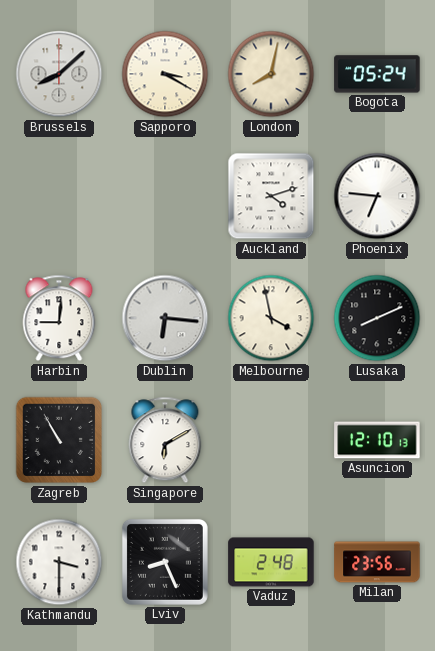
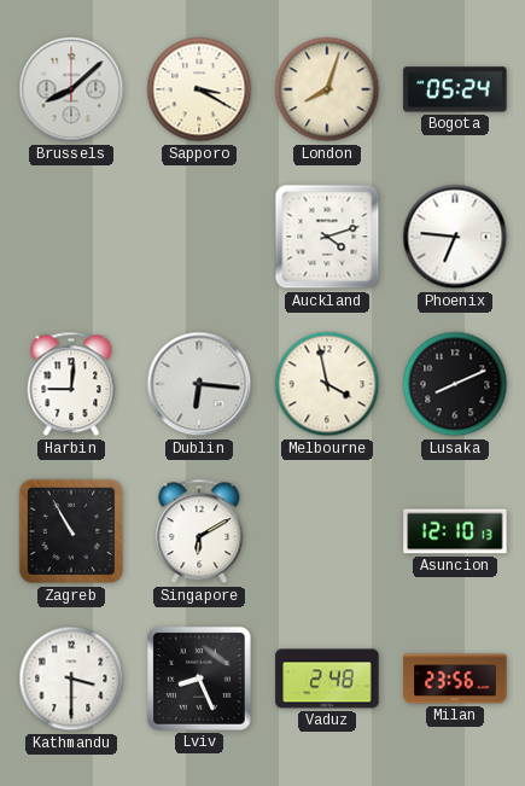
London: 8:02 -> 8:03 (327, 89)
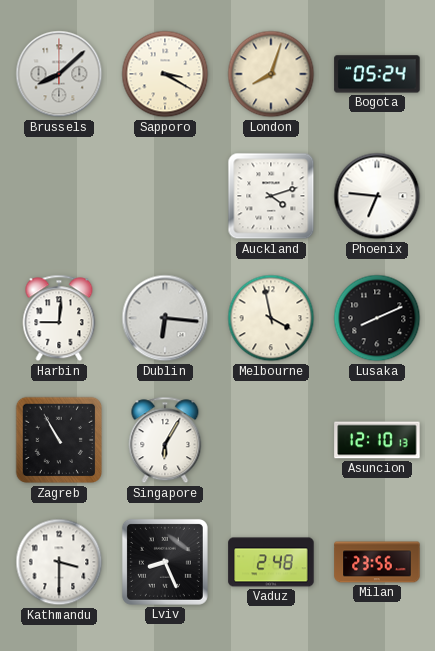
Singapore: 6:10 -> 6:05 (165, 440)
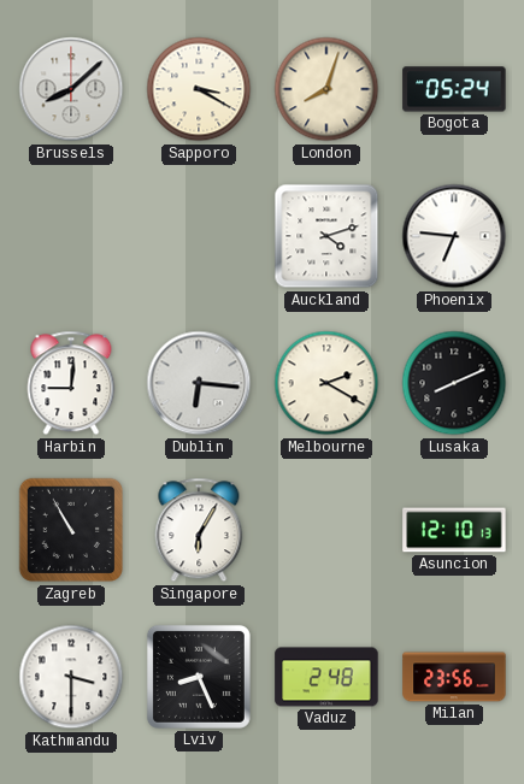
Melbourne: 3:58 -> 2:20 (326, 383)
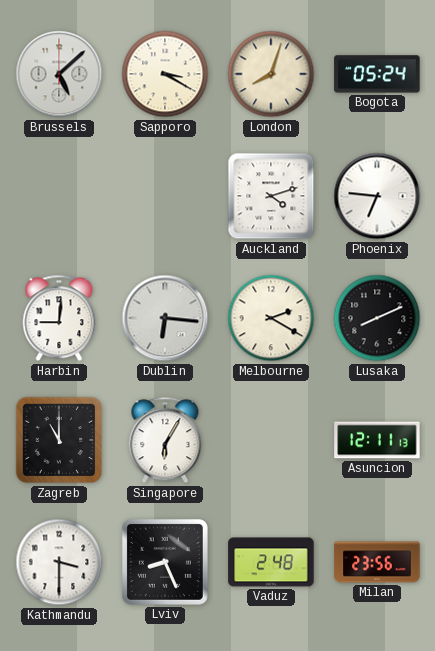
Brussels: 8:08 -> 5:08 (59, 74)
Zagreb: 10:55 -> 11:00 (59, 440)
Asuncion: 12:10 -> 12:11 (377, 440)
